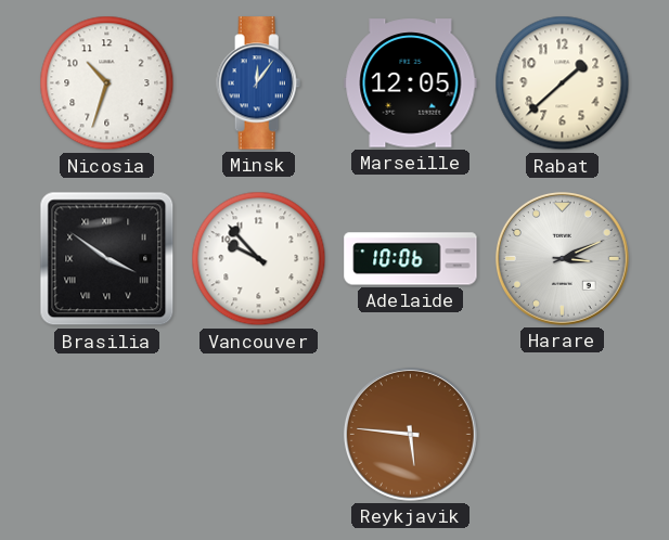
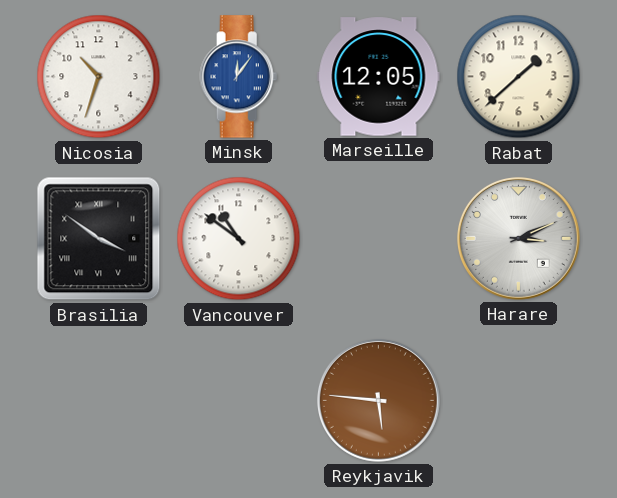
Vancouver: 9:53 -> 10:51 (239, 239)
Adelaide: 10:06 -> none (411, 259)
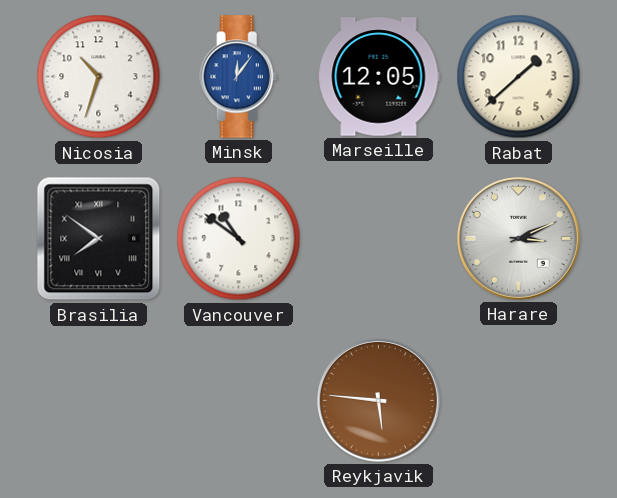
Brasilia: 3:51 -> 7:51 (99, 239)
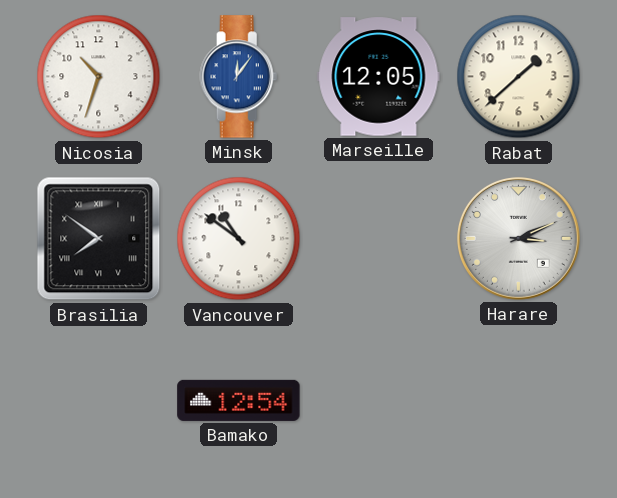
Bamako: none -> 12:54 (239, 400)
Reykjavik: 5:46 -> none (378, 400)
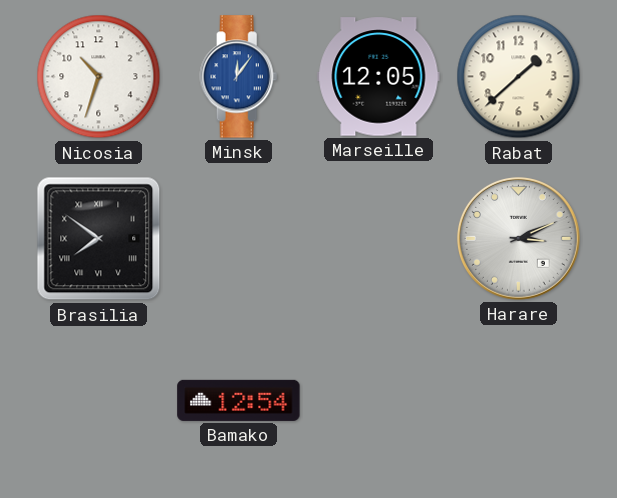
Vancouver: 10:51 -> none (239, 239)
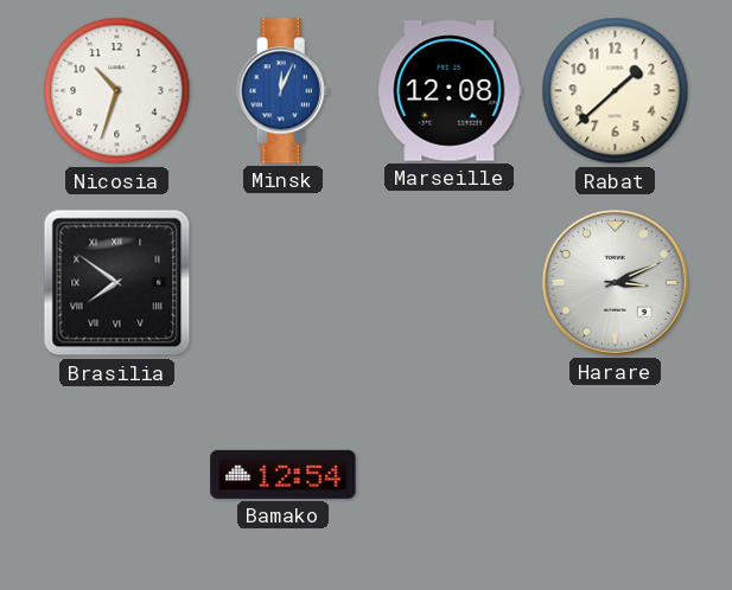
Minsk: 12:06 -> 12:04 (284, 91)
Marseille: 12:05 -> 12:08 (450, 91)
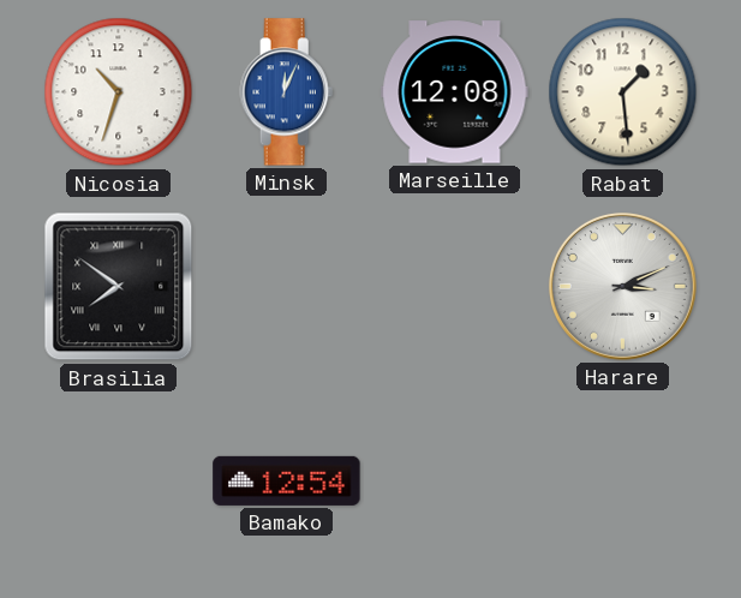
Rabat: 1:38 -> 1:29 (623, 92)
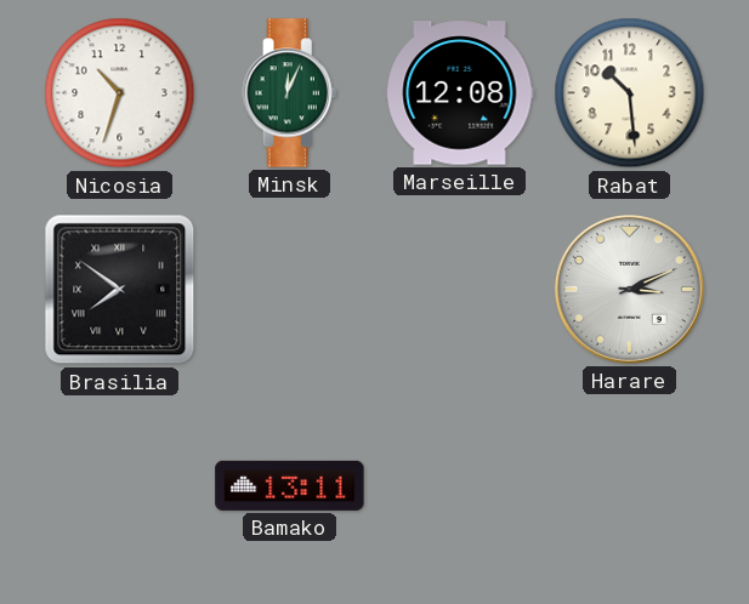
Minsk dial: blue -> green (290, 93)
Rabat: 1:29 -> 10:29 (630, 93)
Bamako: 12:54 -> 13:11 (290, 485)
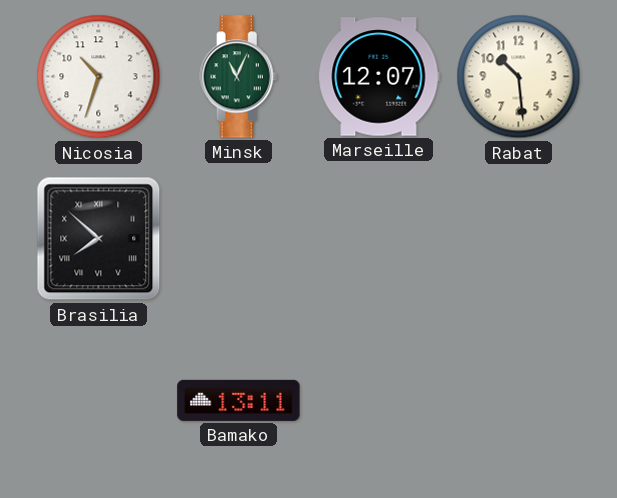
Minsk: 12:04 -> 11:04 (239, 77)
Marseille: 12:08 -> 12:07 (379, 77)
Brasilia: 7:51 -> 7:52 (99, 239)
Harare: 3:11 -> none (629, 289)
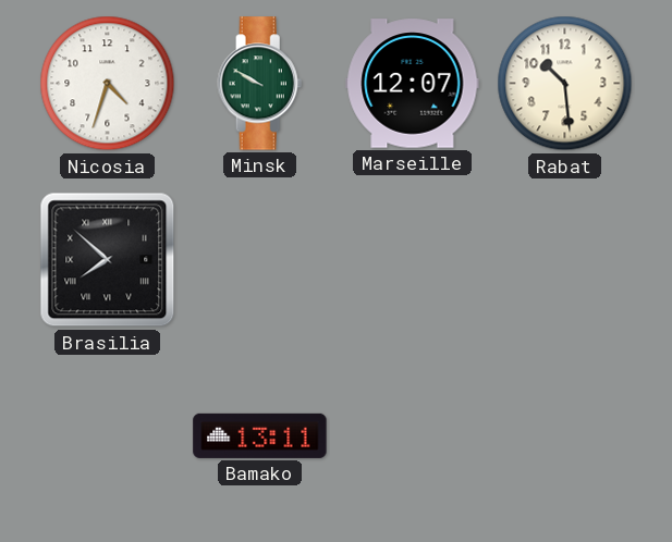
Nicosia: 10:33 -> 4:33 (108, 84)
Minsk: 11:04 -> 9:50 (260, 84)
